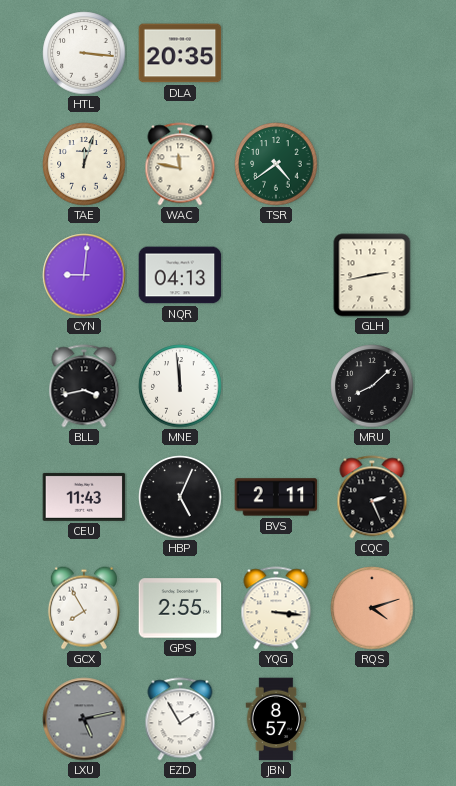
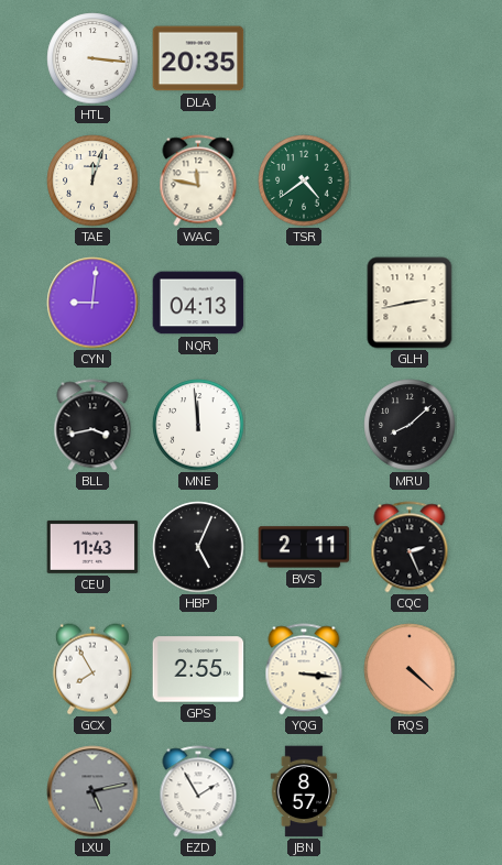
RQS: 4:12 -> 4:22 (410, 669)
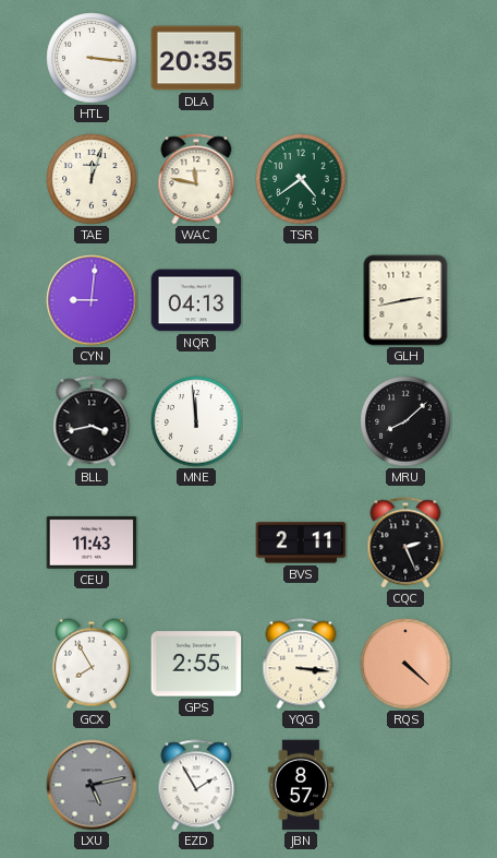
HBP: 5:04 -> none (198, 547)
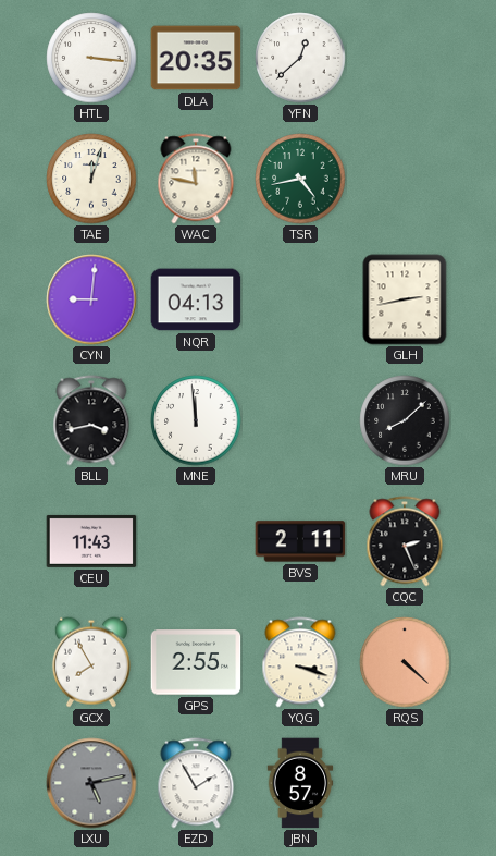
YFN: none -> 12:38 (300, 58)
TSR: 4:39 -> 4:43 (300, 179)
YQG: 3:16 -> 3:18 (300, 662)
